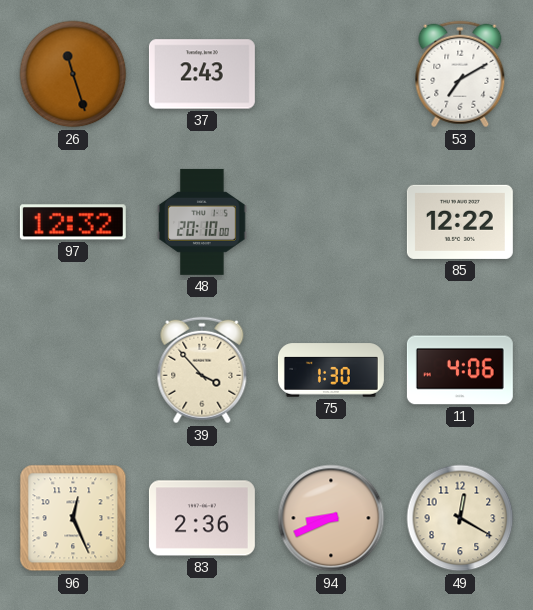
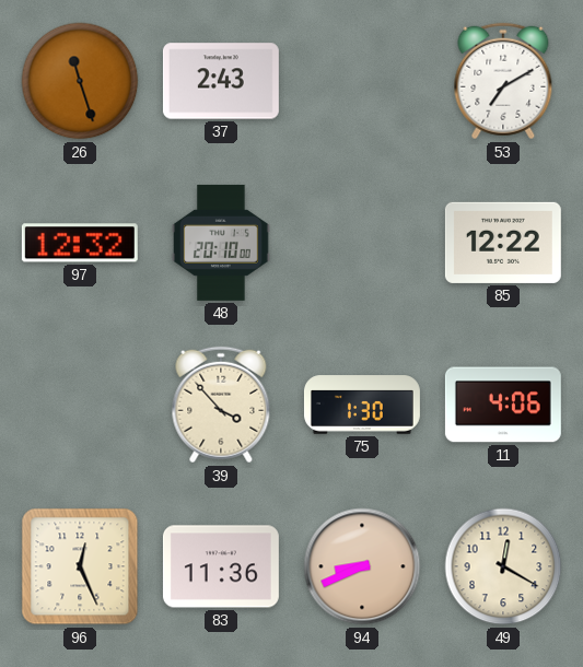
83: 2:36 -> 11:36 (221, 566)
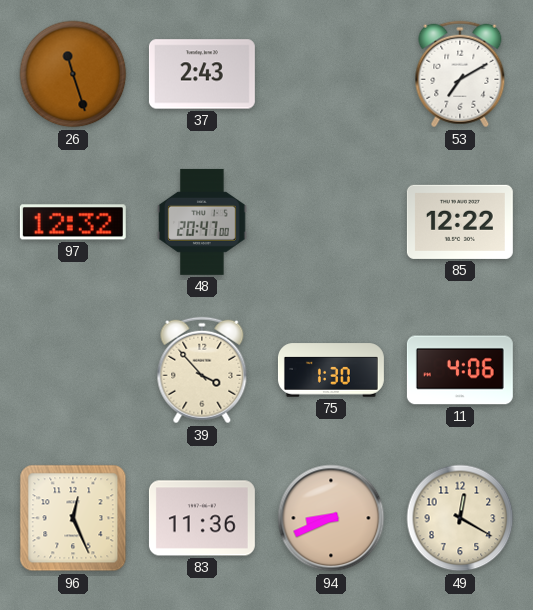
48: 20:10 -> 20:47 (202, 222)
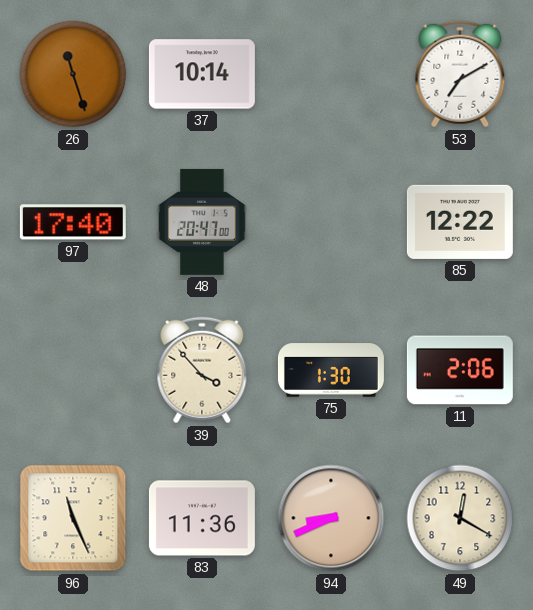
37: 2:43 -> 10:14 (202, 74)
97: 12:32 -> 17:40 (73, 222)
11: 4:06 -> 2:06 (460, 370)
96: 12:26 -> 11:26 (73, 518)
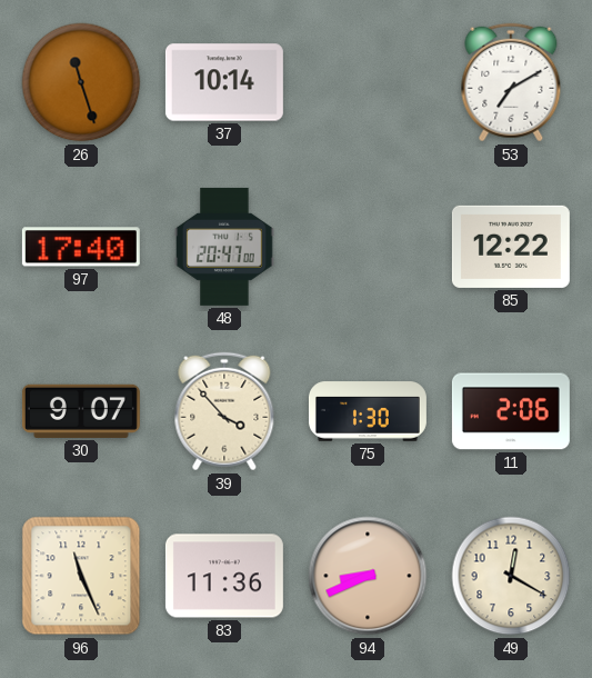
30: none -> 9:07 (81, 411)
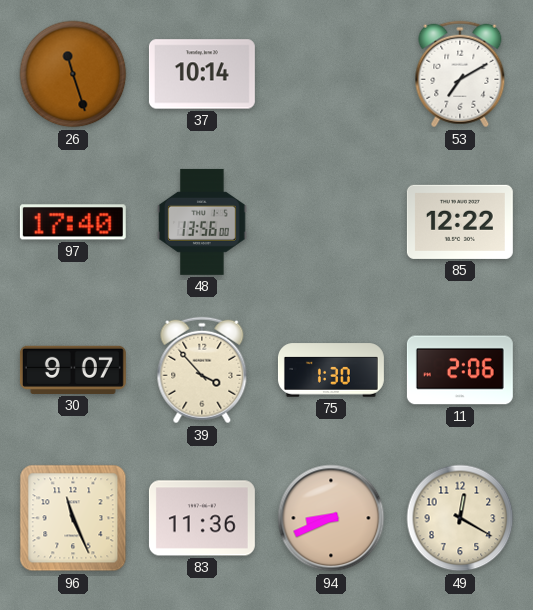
48: 20:47 -> 13:56 (202, 222)
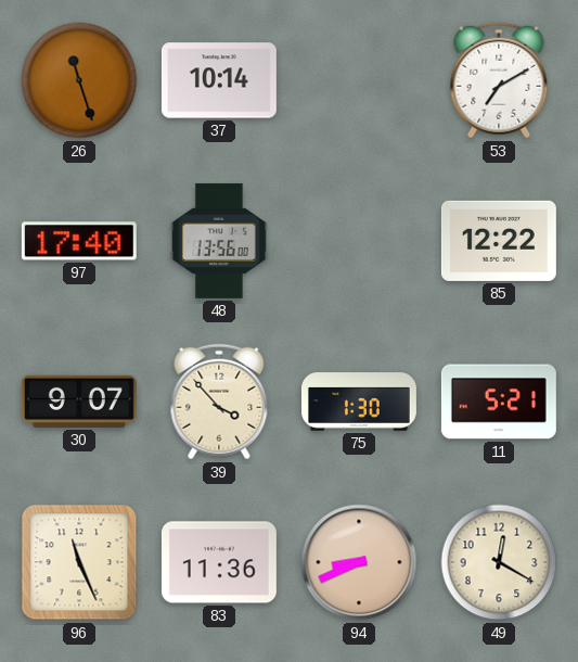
11: 2:06 -> 5:21 (499, 402)
